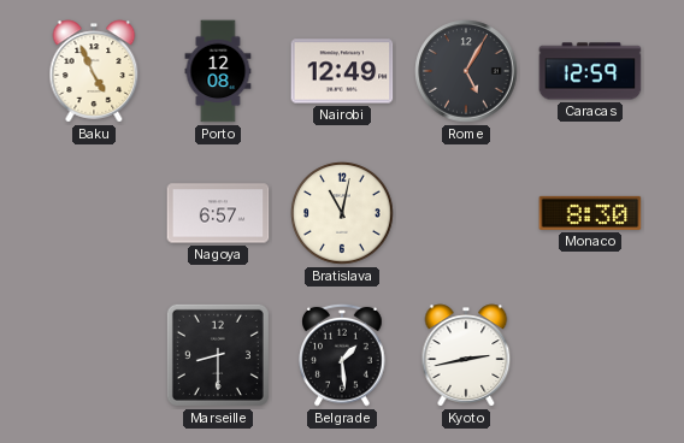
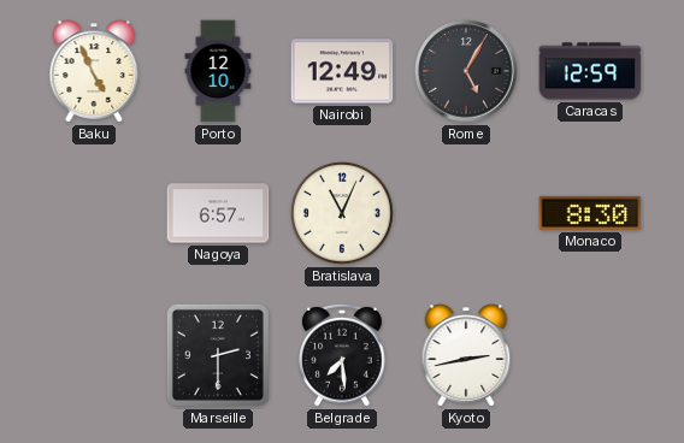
Porto: 12:08 -> 12:10 (218, 71)
Bratislava: 11:02 -> 11:04 (342, 213)
Marseille: 8:30 -> 2:30 (218, 355)
Belgrade: 1:29 -> 7:29 (342, 355)
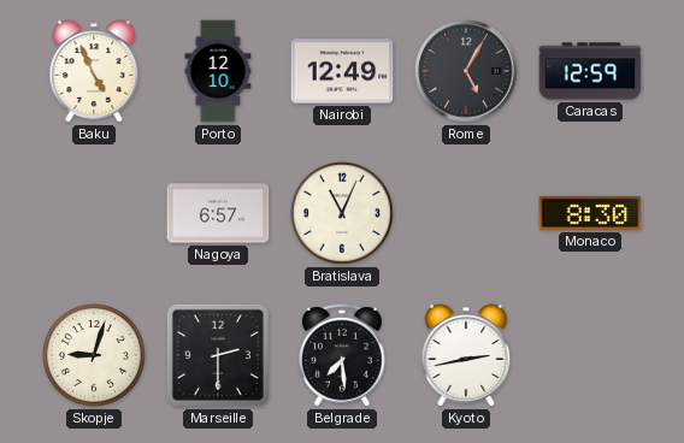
Skopje: none -> 9:03 (94, 355)
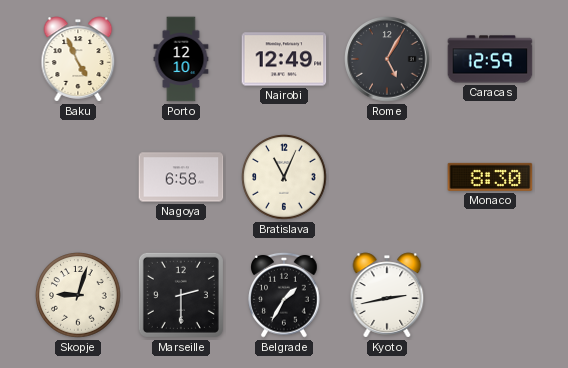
Nagoya: 6:57 -> 6:58 (181, 177)
Belgrade: 7:29 -> 1:35 (284, 295)
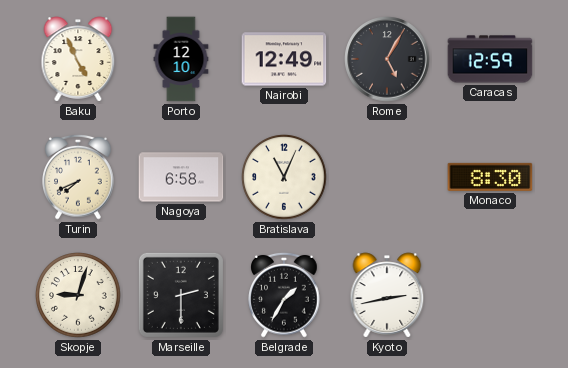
Turin: none -> 7:41 (78, 177)
